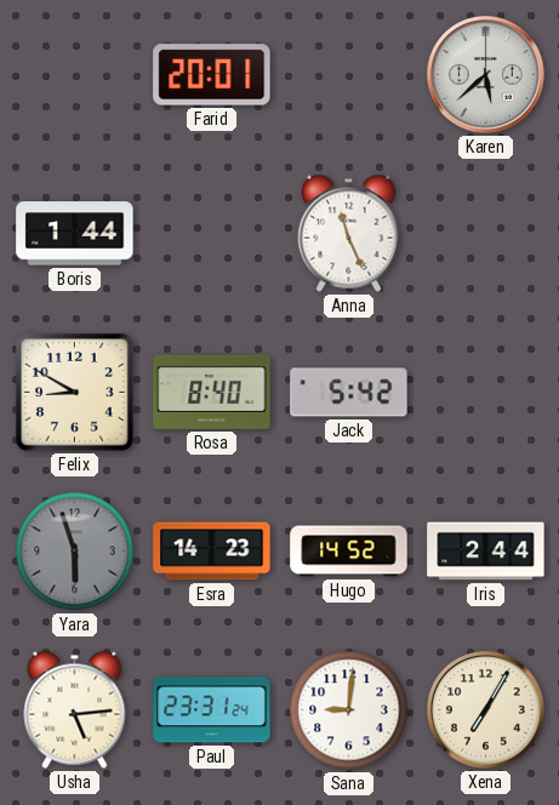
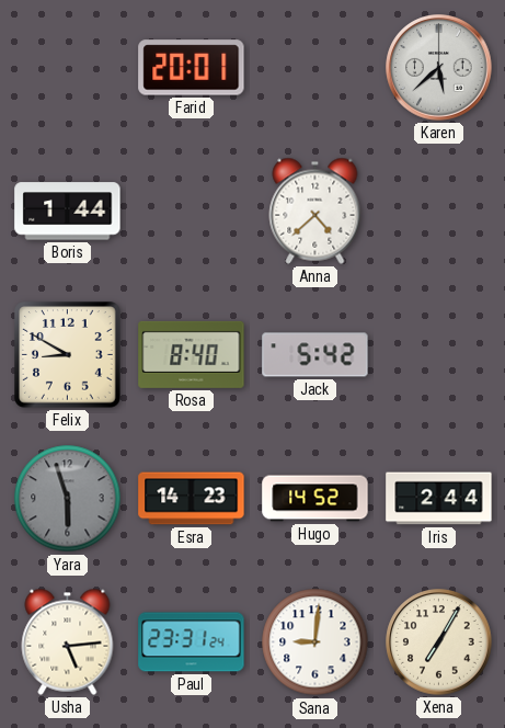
Anna: 11:26 -> 4:38 (315, 211)
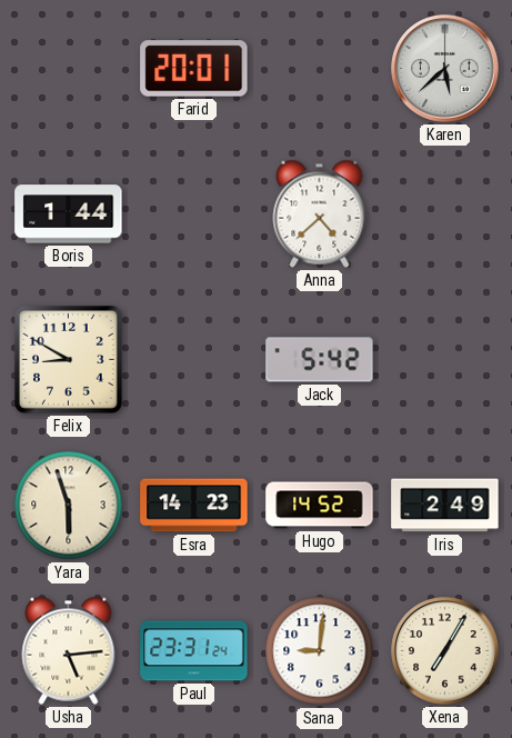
Rosa: 8:40 -> none (192, 354)
Yara dial: grey -> cream (69, 506)
Iris: 2:44 -> 2:49 (445, 506)
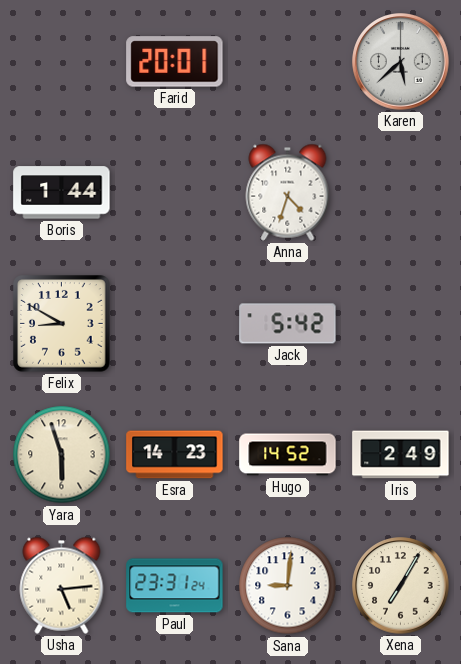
Anna: 4:38 -> 4:33 (288, 192)
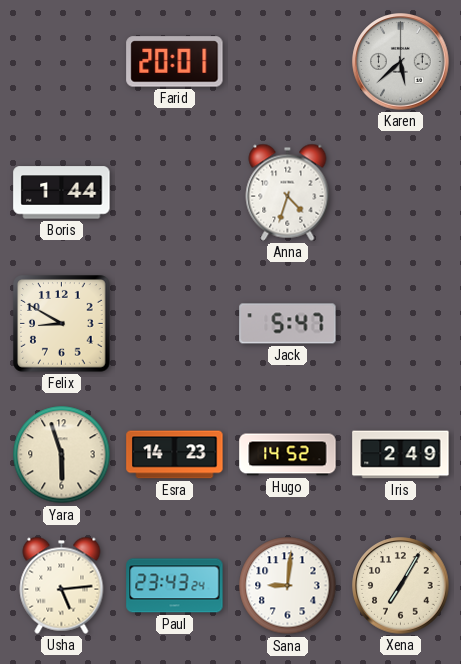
Jack: 5:42 -> 5:47 (288, 324)
Paul: 23:31 -> 23:43 (175, 586)
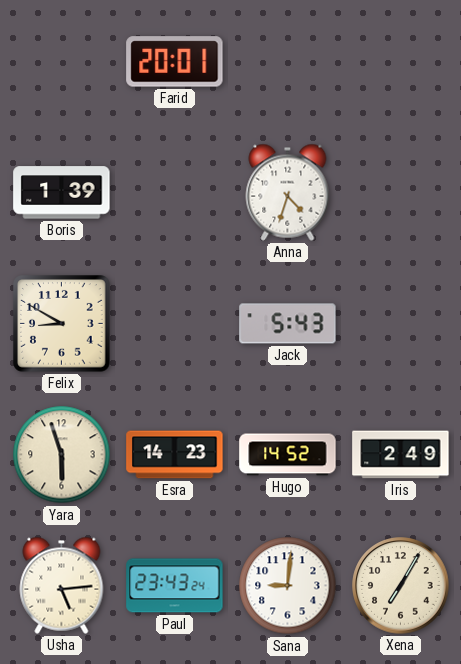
Karen: 5:38 -> none (401, 62)
Boris: 1:44 -> 1:39 (62, 193)
Jack: 5:47 -> 5:43 (288, 324)
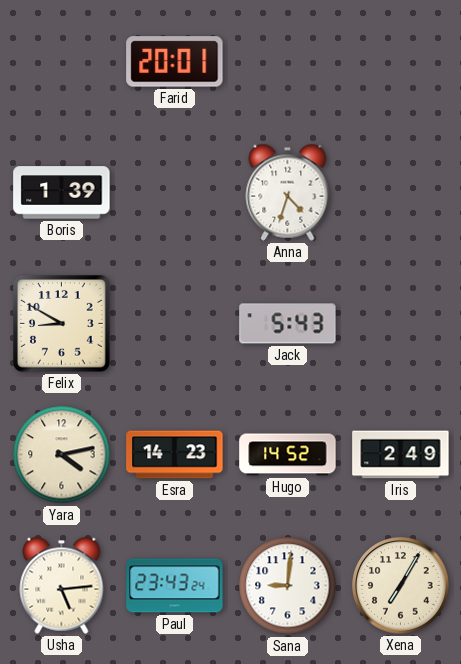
Yara: 5:57 -> 4:13 (62, 455)
